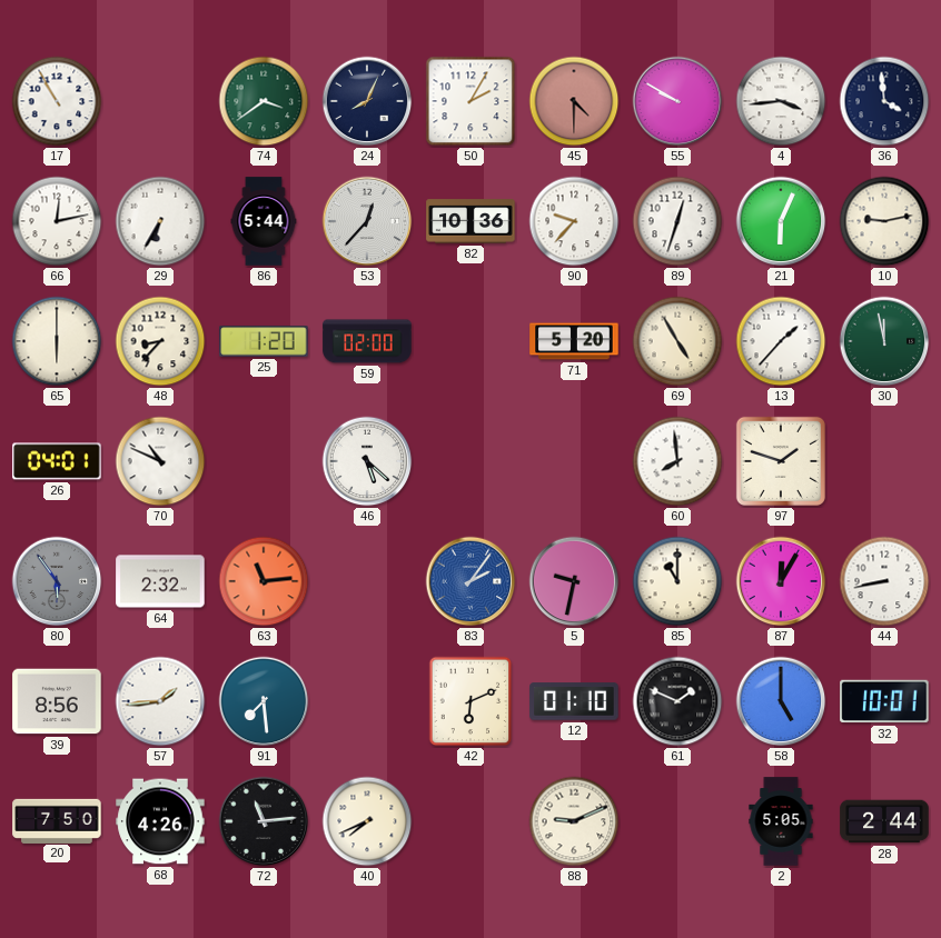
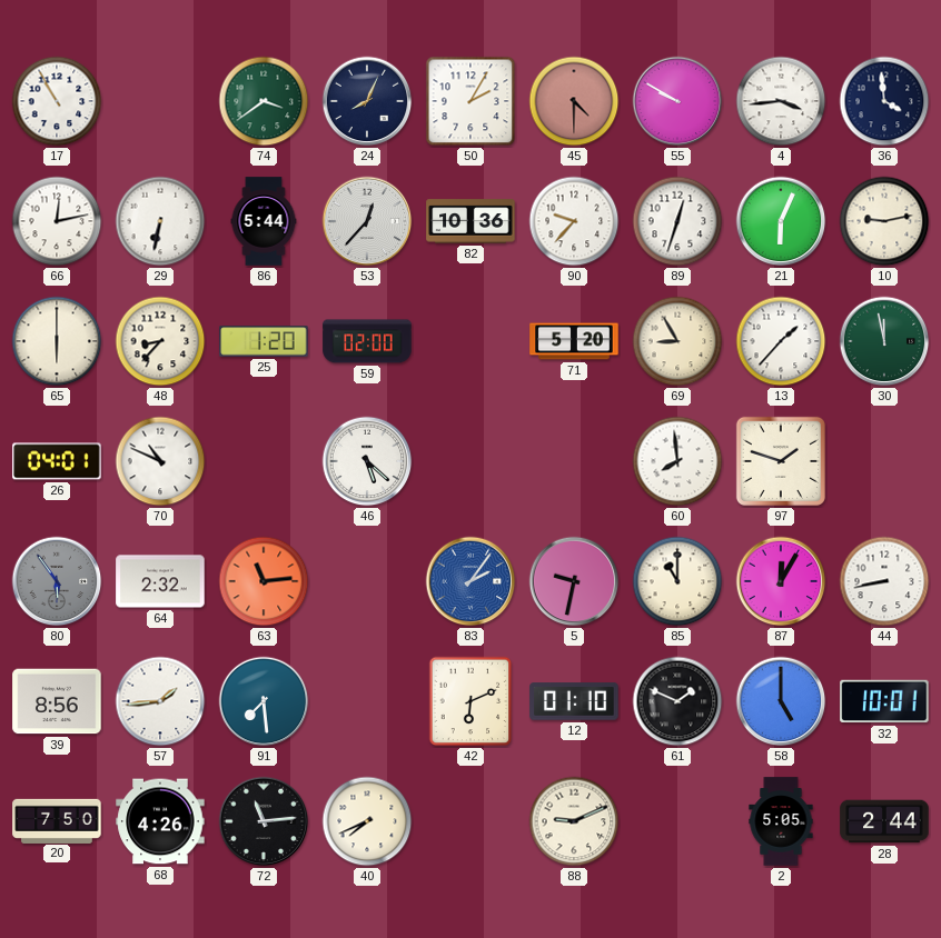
29: 6:35 -> 6:32 (160, 221)
69: 4:55 -> 8:55 (677, 341)
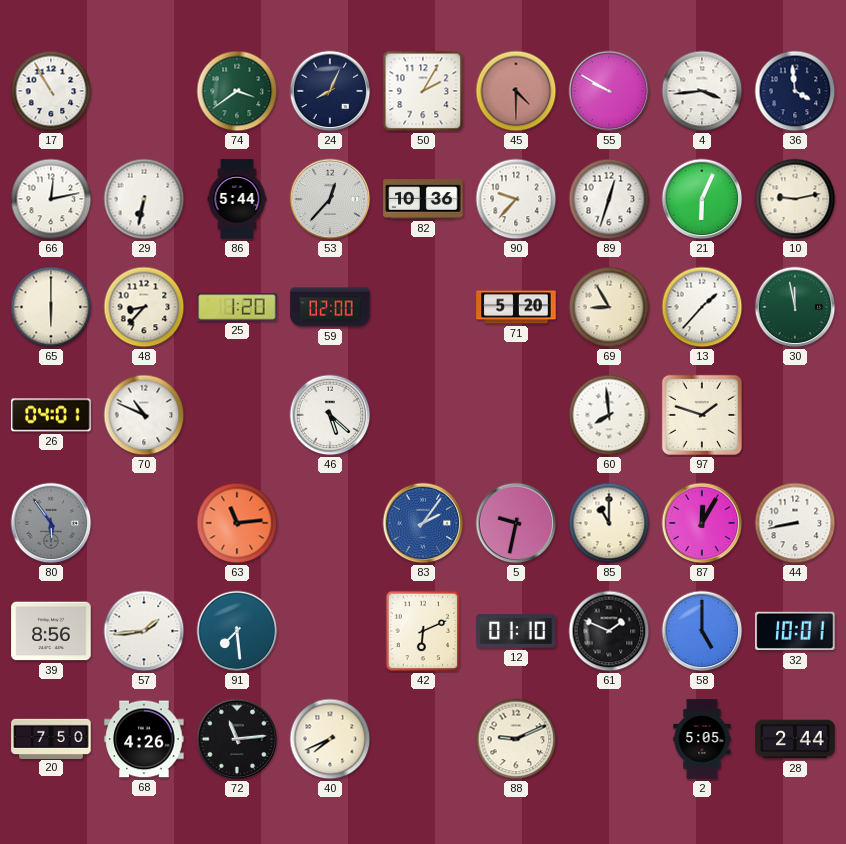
64: 2:32 -> none (160, 581)
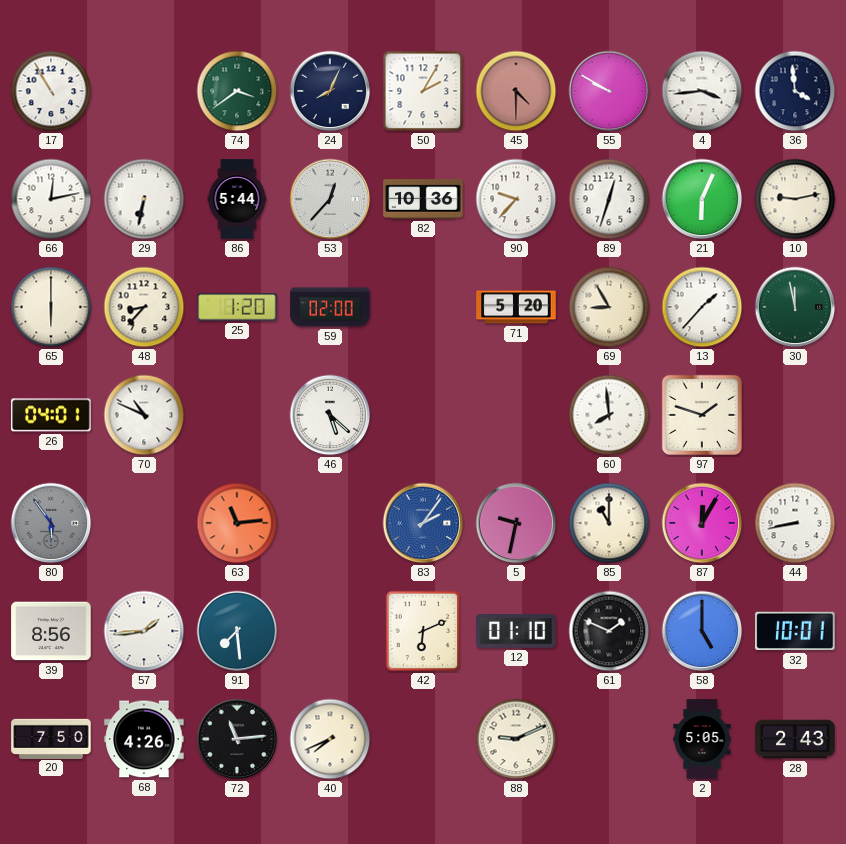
28: 2:44 -> 2:43 (795, 739)
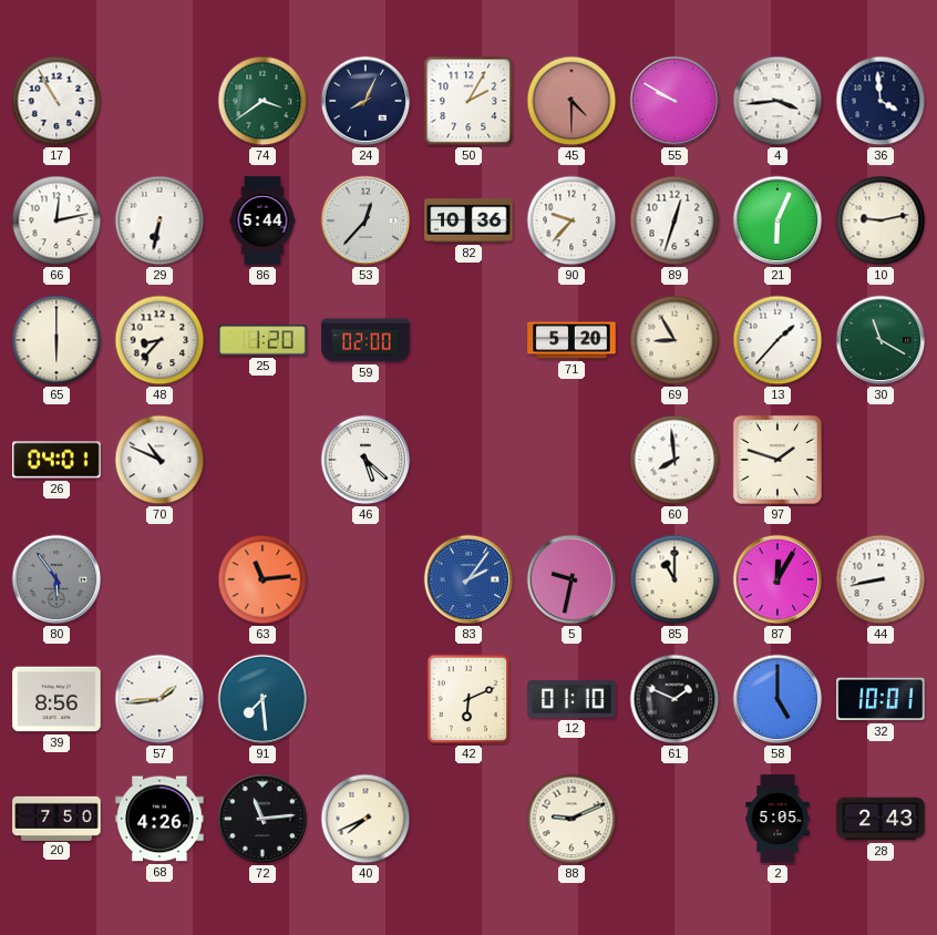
30: 11:58 -> 11:20 (881, 340)
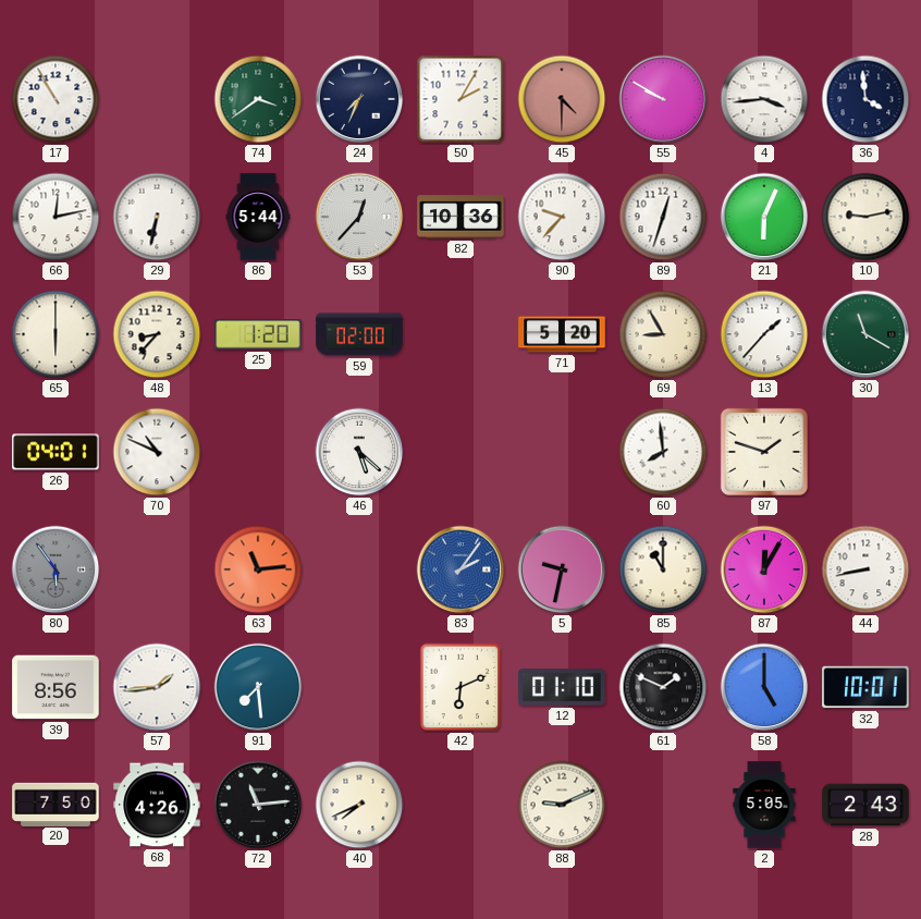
24: 8:04 -> 7:34 (359, 99)
